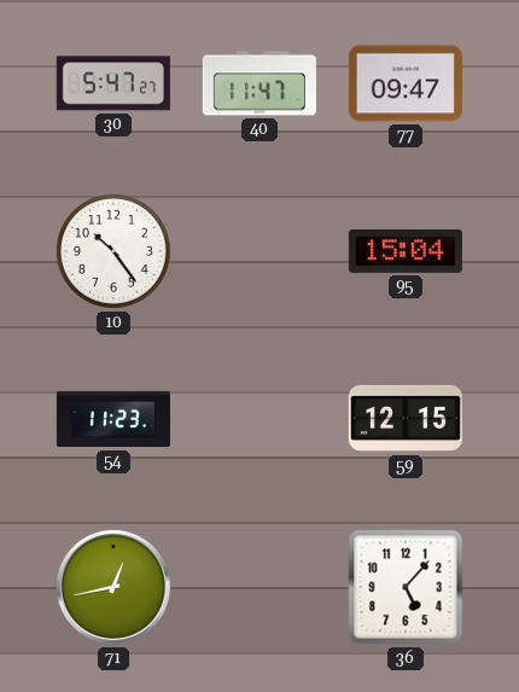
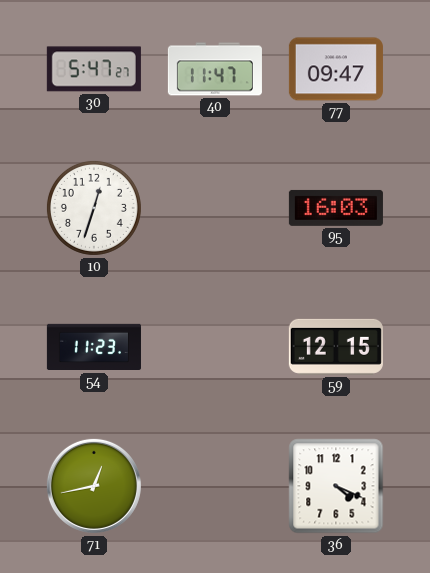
10: 10:24 -> 12:33 (94, 208)
95: 15:04 -> 16:03 (336, 208)
36: 5:07 -> 4:19 (336, 486)
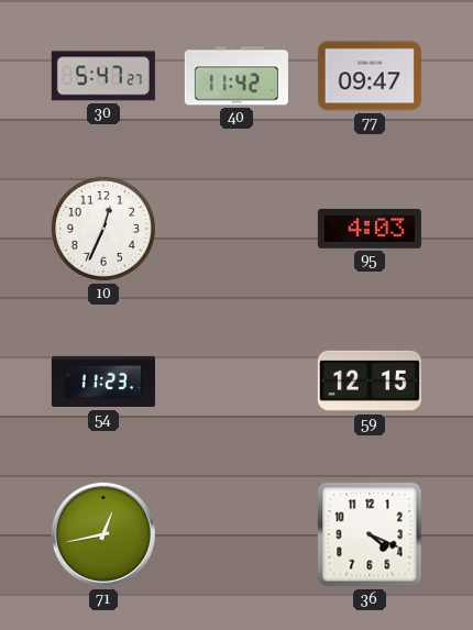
40: 11:47 -> 11:42 (237, 76)
10: 12:33 -> 12:34 (103, 229)
95: 16:03 -> 4:03 (370, 229)
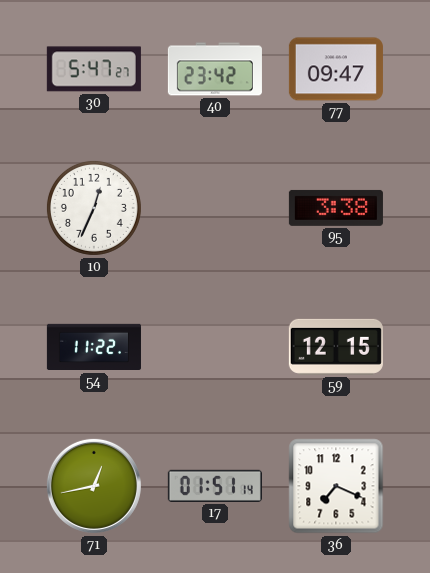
40: 11:42 -> 23:42 (215, 69)
95: 4:03 -> 3:38 (336, 208)
54: 11:23 -> 11:22 (94, 347)
17: none -> 01:51 (215, 486)
36: 4:19 -> 7:19 (336, 486)
